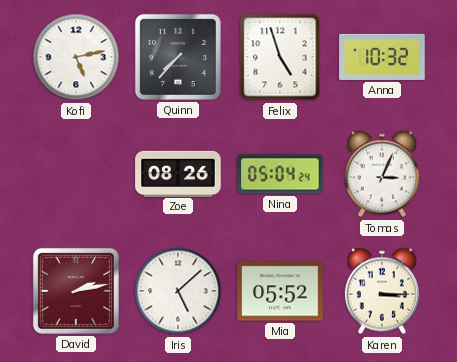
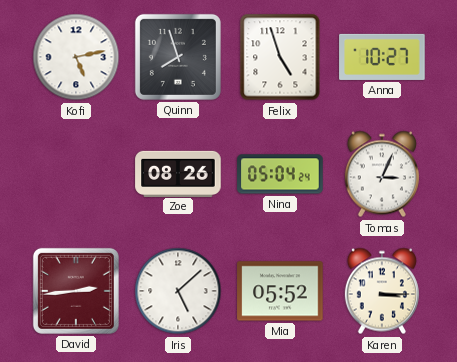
Quinn: 7:37 -> 7:57 (178, 57)
Anna: 10:32 -> 10:27 (382, 57)
David: 2:13 -> 2:44 (76, 291)
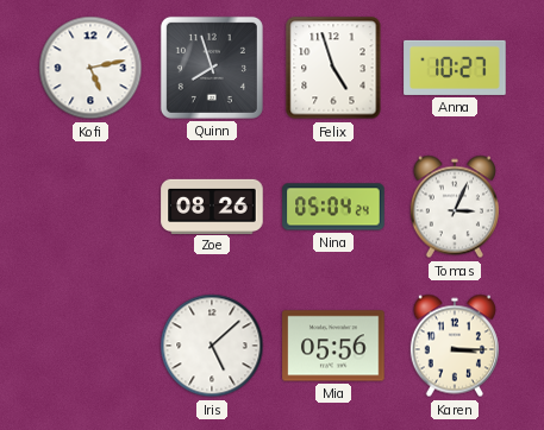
David: 2:44 -> none (76, 291)
Mia: 05:52 -> 05:56 (333, 346)
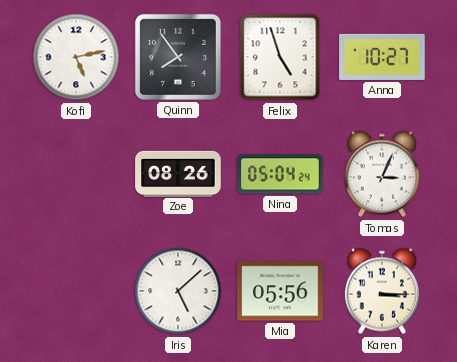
Quinn: 7:57 -> 7:54 (178, 57)
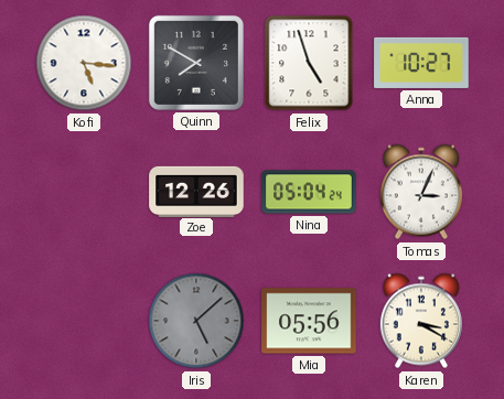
Kofi: 5:13 -> 5:16 (84, 63)
Quinn: 7:54 -> 7:50 (196, 63)
Zoe: 08:26 -> 12:26 (196, 191)
Iris dial: white -> grey (196, 321)
Karen: 3:15 -> 3:20 (421, 321)
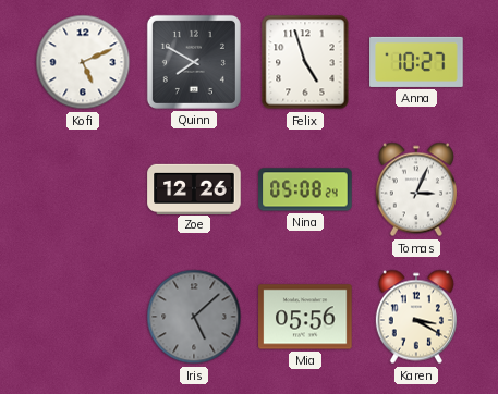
Kofi: 5:16 -> 5:11 (83, 62)
Nina: 05:04 -> 05:08 (305, 189)
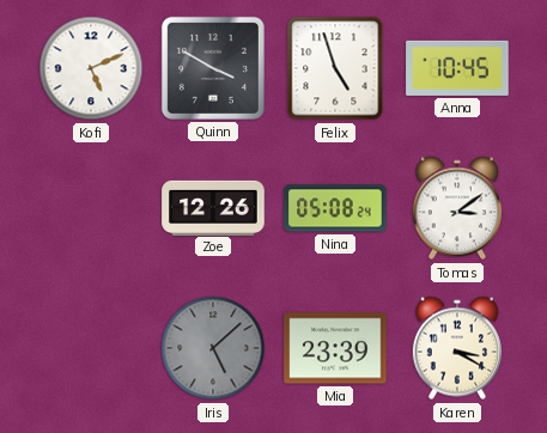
Quinn: 7:50 -> 3:50 (213, 68)
Anna: 10:27 -> 10:45 (457, 68)
Tomas: 3:04 -> 3:09 (457, 208)
Mia: 05:56 -> 23:39 (335, 348)
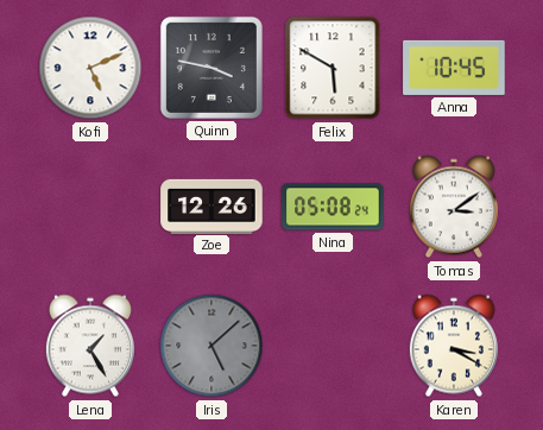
Quinn: 3:50 -> 3:47 (211, 68)
Felix: 4:57 -> 5:50 (333, 68)
Lena: none -> 1:25 (90, 346)
Mia: 23:39 -> none (335, 348)
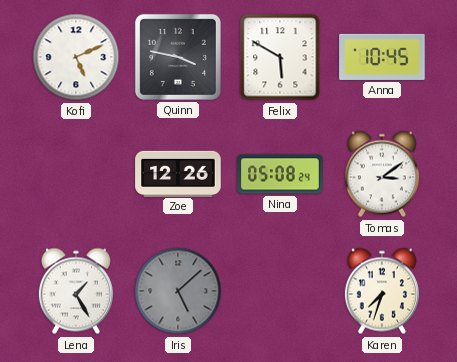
Karen: 3:20 -> 7:33 (382, 291)
